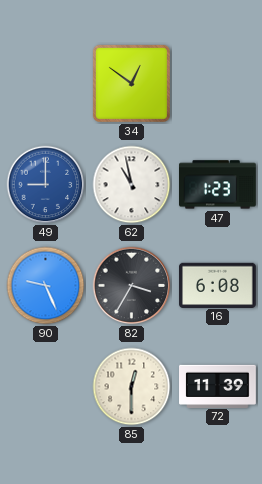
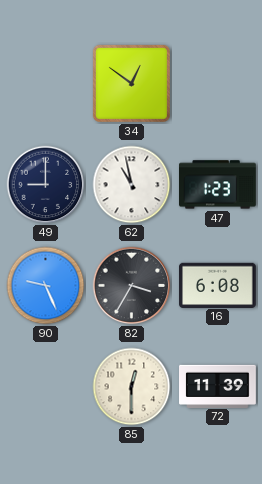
49 dial: blue -> navy (46, 185)
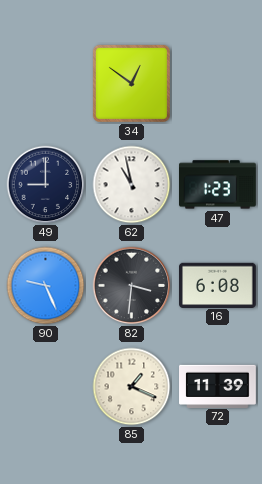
82: 3:35 -> 3:31 (132, 286)
85: 12:30 -> 1:19 (132, 387)
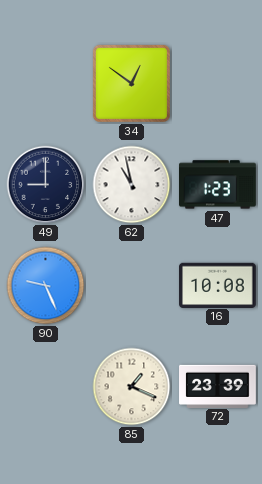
82: 3:31 -> none (132, 286)
16: 6:08 -> 10:08 (218, 285)
72: 11:39 -> 23:39 (218, 386)
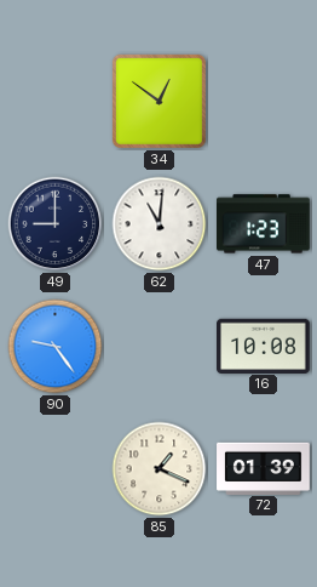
62: 10:58 -> 11:01 (160, 224)
90: 9:26 -> 9:24 (56, 347)
72: 23:39 -> 01:39 (264, 468)
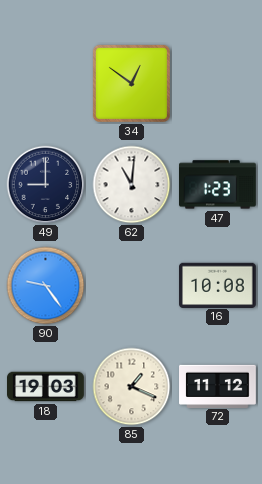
18: none -> 19:03 (46, 387)
72: 01:39 -> 11:12 (218, 386)
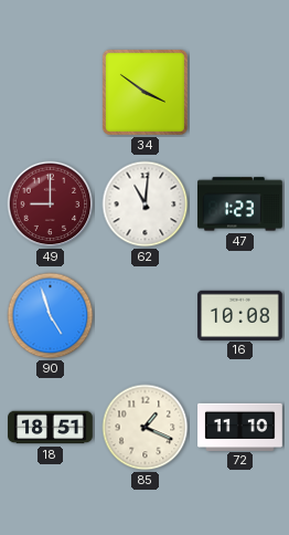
34: 12:51 -> 3:51 (144, 92)
49 dial: navy -> burgundy (51, 204)
90: 9:24 -> 4:57 (51, 316)
18: 19:03 -> 18:51 (51, 428)
72: 11:12 -> 11:10 (240, 427)
